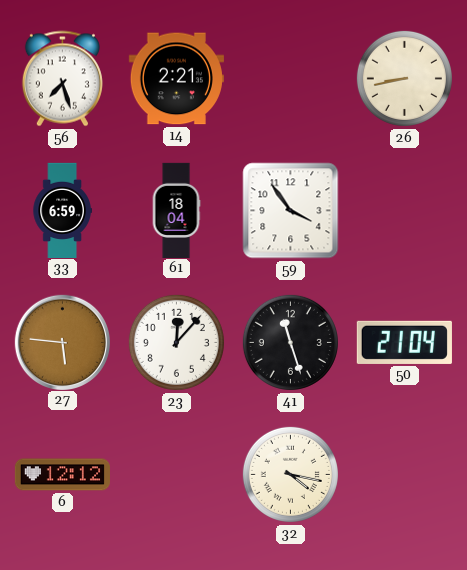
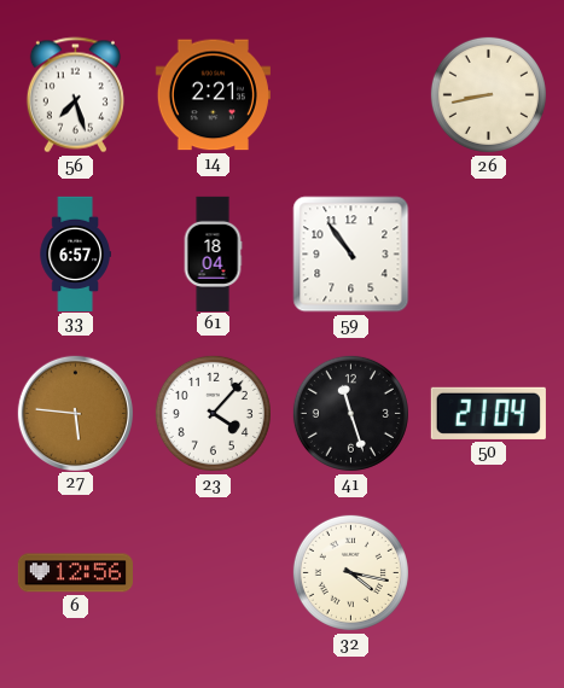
33: 6:59 -> 6:57 (75, 253)
59: 3:54 -> 10:54 (351, 255)
23: 12:07 -> 4:07 (213, 413)
6: 12:12 -> 12:56 (75, 573)
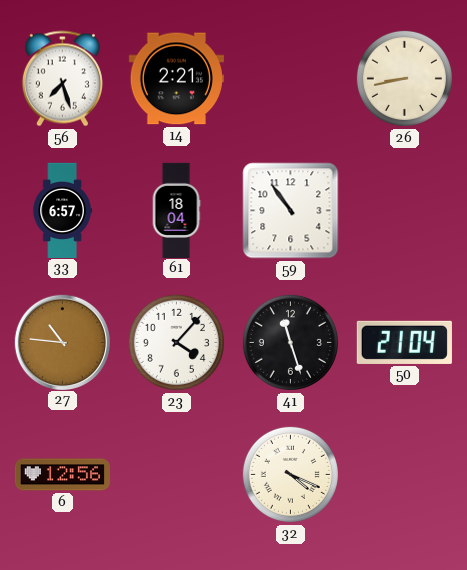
27: 5:46 -> 10:46 (62, 342)
32: 4:17 -> 4:19 (290, 474)
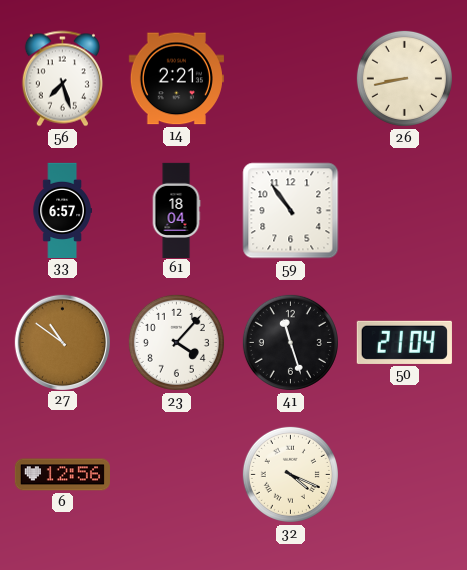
27: 10:46 -> 10:51 (62, 342)
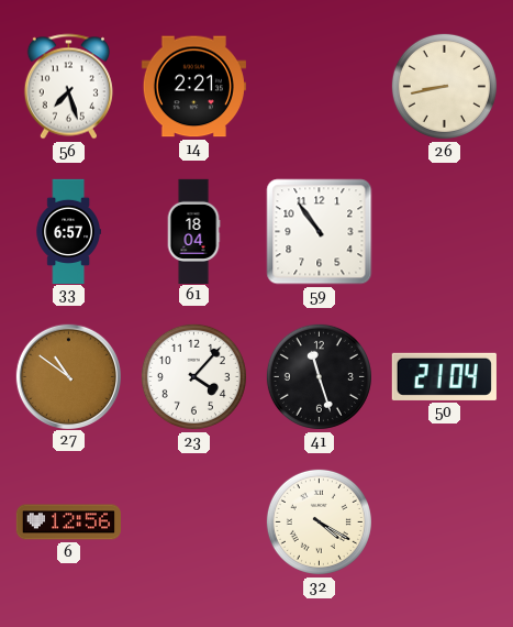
32: 4:19 -> 4:20 (319, 521)
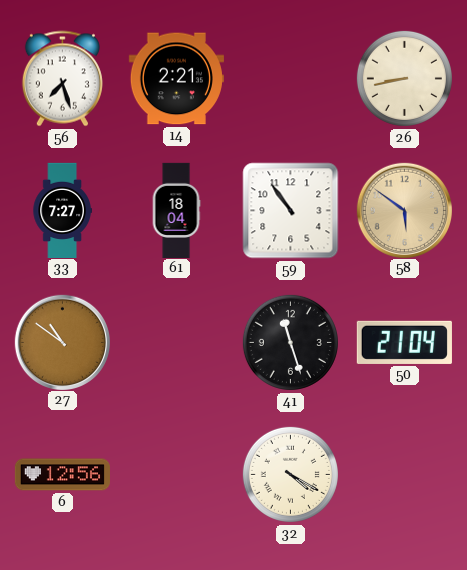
33: 6:57 -> 7:27 (62, 210)
58: none -> 5:51 (404, 210)
23: 4:07 -> none (193, 376)
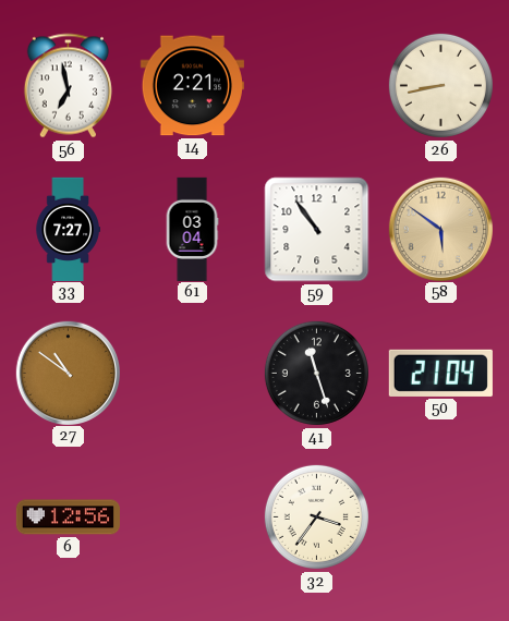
56: 7:27 -> 6:58 (68, 86)
61: 18:04 -> 03:04 (192, 229)
32: 4:20 -> 3:36 (316, 516)
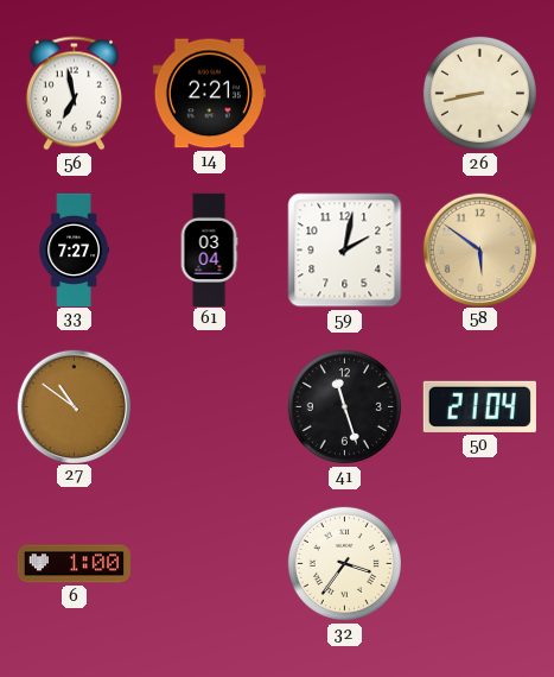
59: 10:54 -> 2:02 (345, 251)
6: 12:56 -> 1:00 (74, 564)
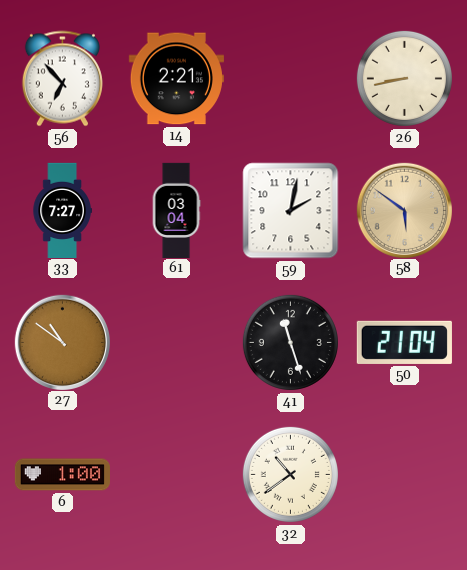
56: 6:58 -> 6:53 (62, 79)
32: 3:36 -> 10:39 (290, 474)
